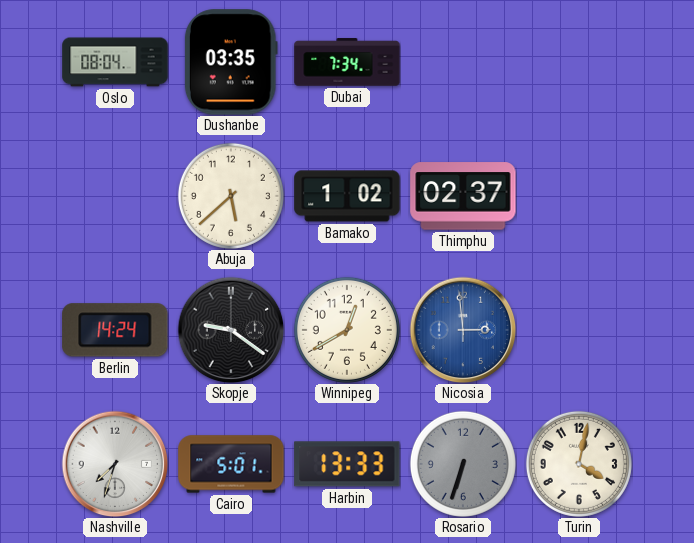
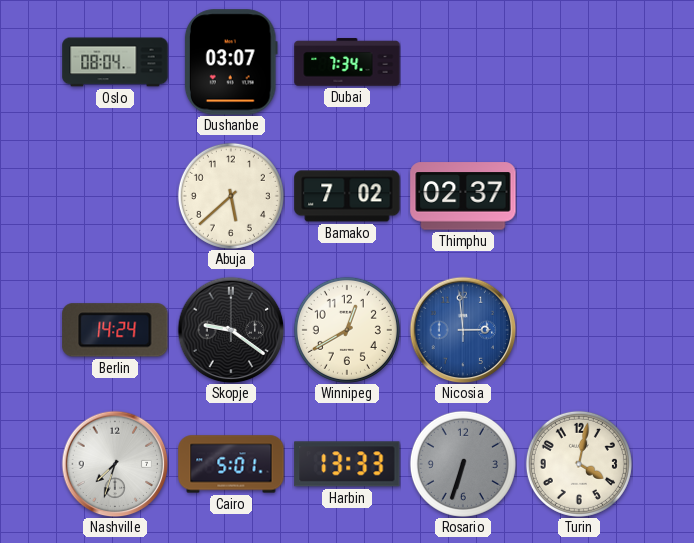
Dushanbe: 03:35 -> 03:07 (231, 62)
Bamako: 1:02 -> 7:02 (347, 196)
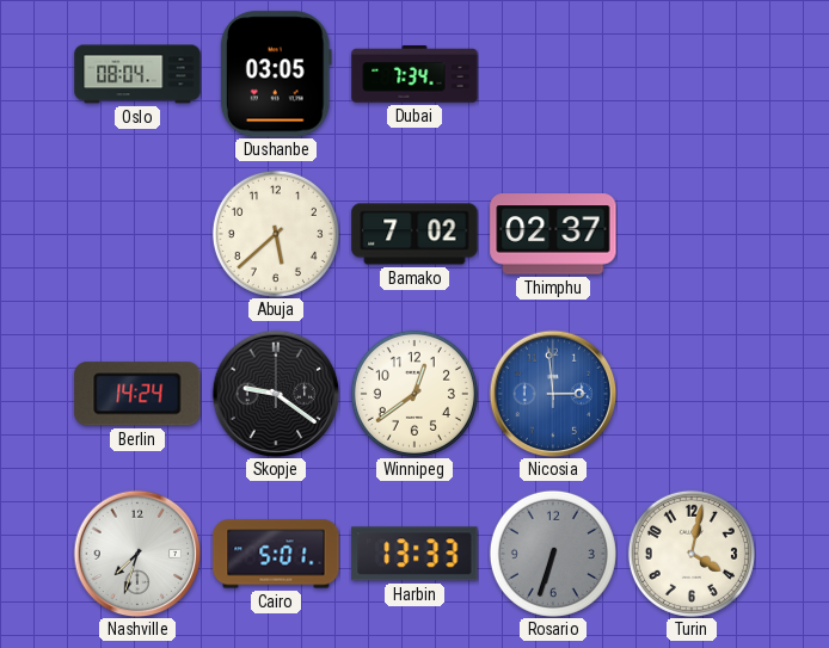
Dushanbe: 03:07 -> 03:05 (276, 74)
Winnipeg: 12:40 -> 12:39 (414, 394)
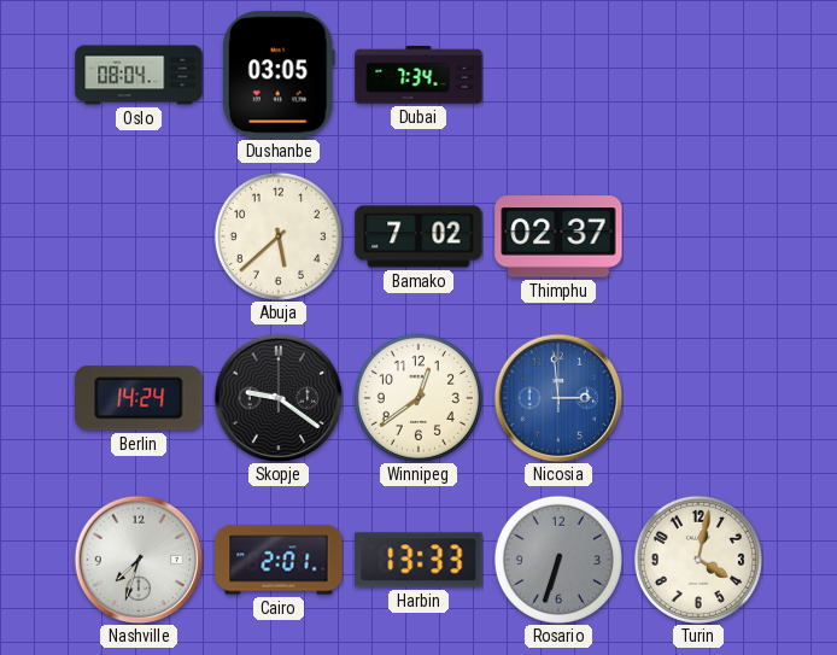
Cairo: 5:01 -> 2:01 (279, 560)
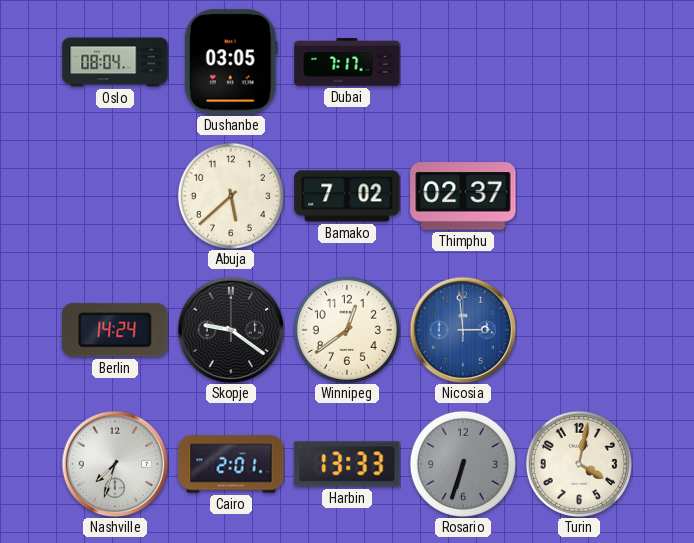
Dubai: 7:34 -> 7:17 (347, 62)
